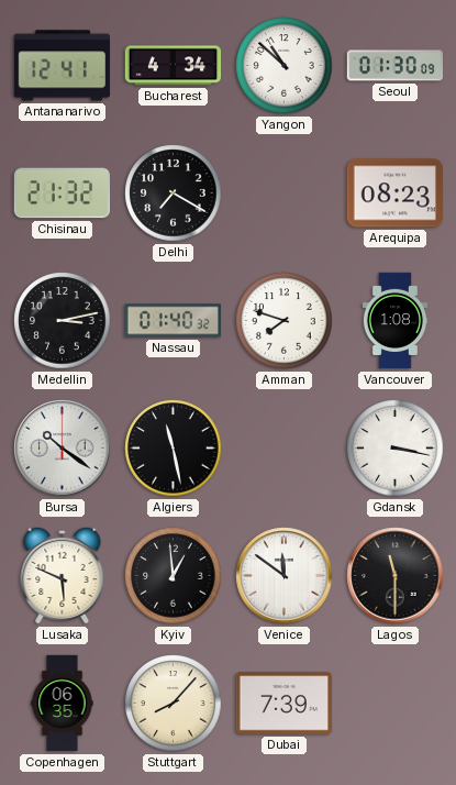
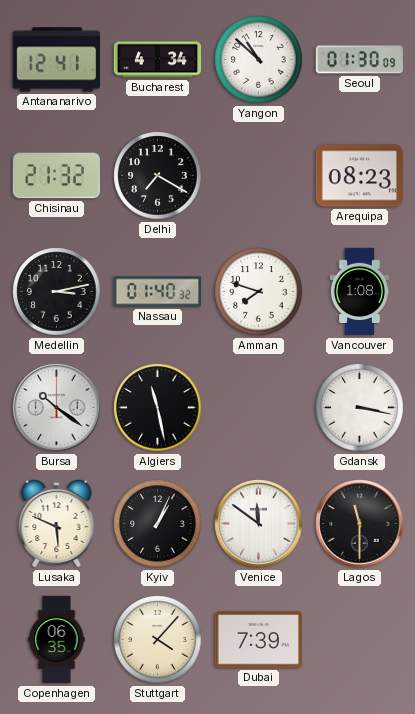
Kyiv: 12:59 -> 1:04 (158, 524)
Stuttgart: 8:07 -> 4:07 (158, 640)
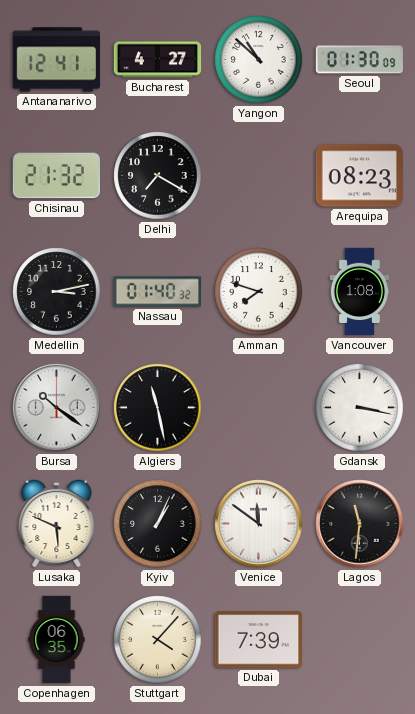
Bucharest: 4:34 -> 4:27 (158, 60)
Lagos: 11:30 -> 11:31 (360, 524)
